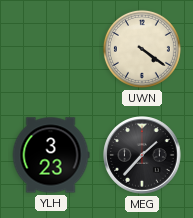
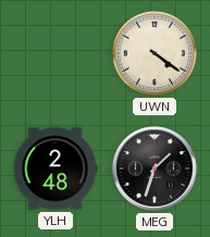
YLH: 3:23 -> 2:48 (55, 169)
MEG: 1:37 -> 1:33 (155, 169)
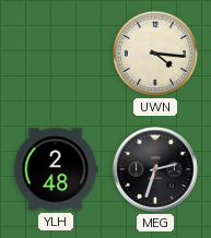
UWN: 4:21 -> 4:16 (155, 53)
MEG: 1:33 -> 2:33 (155, 169)
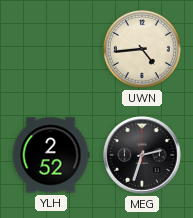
UWN: 4:16 -> 4:44 (142, 49)
YLH: 2:48 -> 2:52 (51, 155)
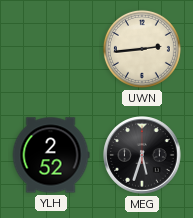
UWN: 4:44 -> 2:44 (142, 49)
MEG: 2:33 -> 5:33 (142, 155)
